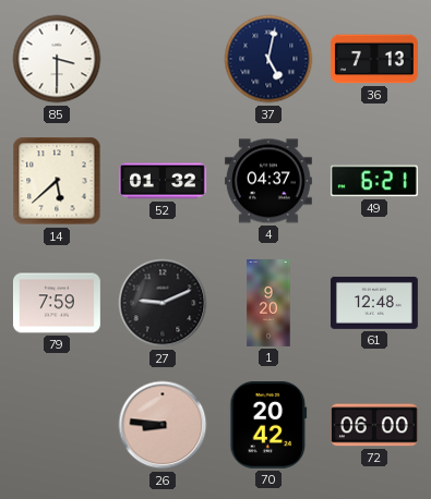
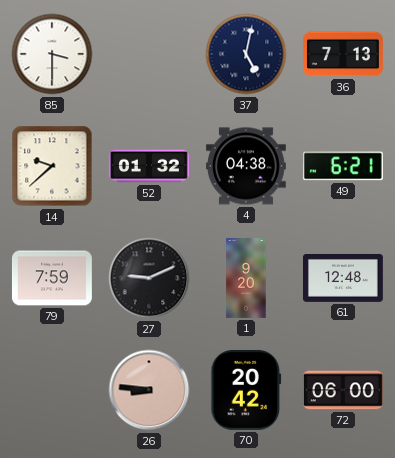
14: 5:38 -> 9:38 (52, 166)
4: 04:37 -> 04:38 (246, 166)
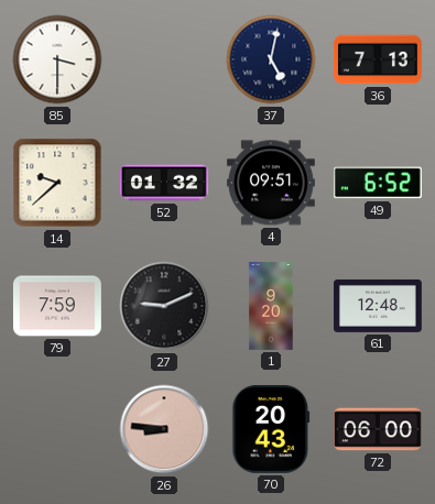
4: 04:38 -> 09:51 (271, 183)
49: 6:21 -> 6:52 (378, 183)
70: 20:42 -> 20:43 (271, 429)
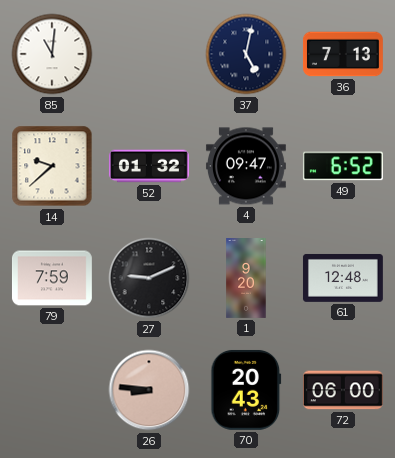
85: 3:30 -> 11:01 (52, 54)
4: 09:51 -> 09:47 (246, 166)
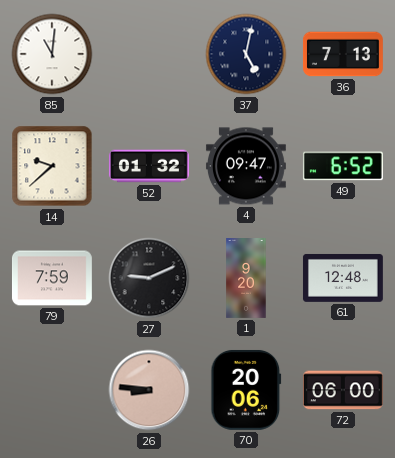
70: 20:43 -> 20:06 (246, 390)
